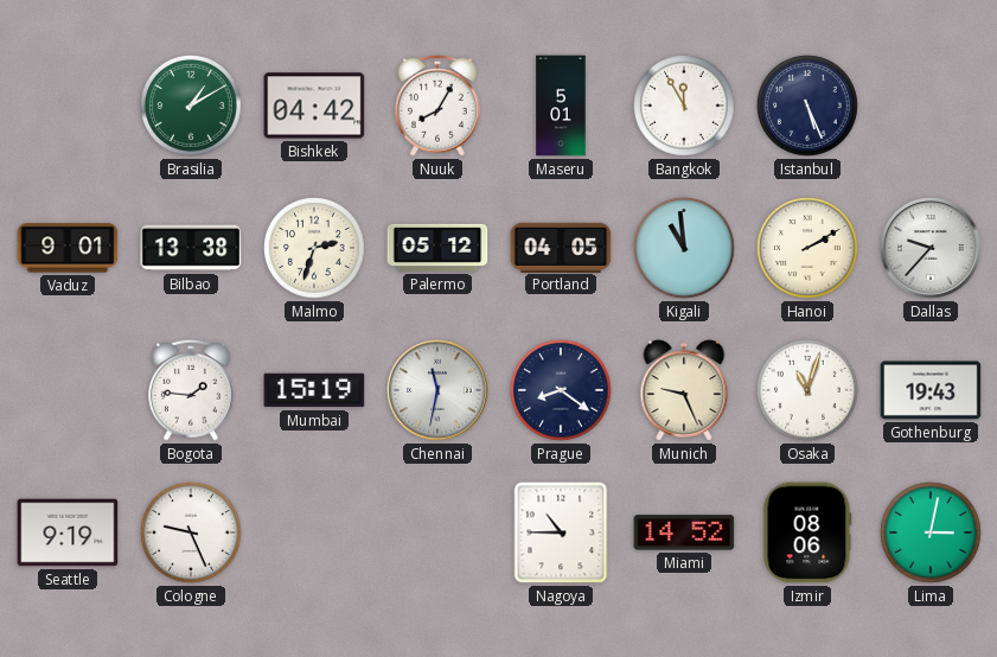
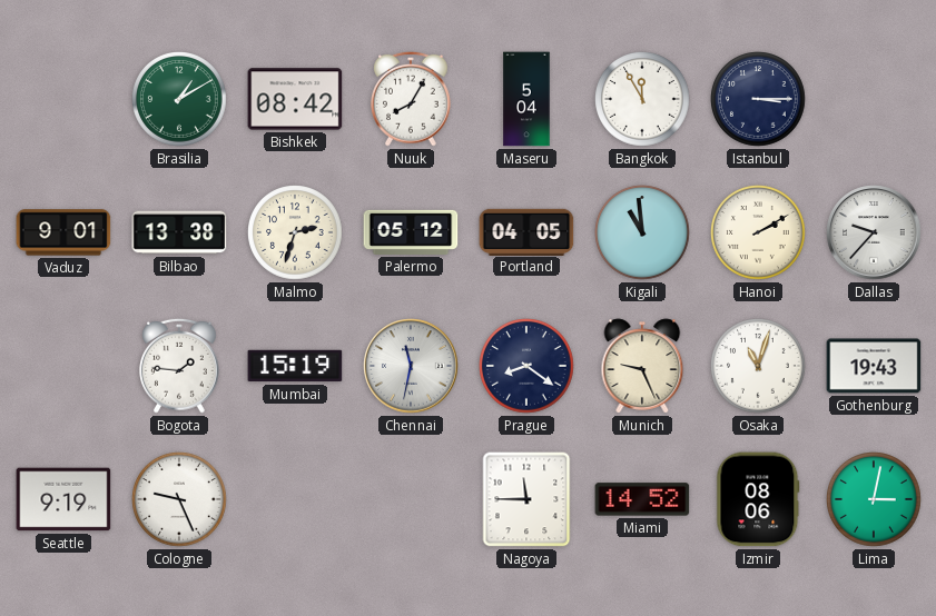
Bishkek: 04:42 -> 08:42 (295, 99)
Maseru: 5:01 -> 5:04 (526, 99)
Istanbul: 5:26 -> 3:15 (759, 100)
Nagoya: 10:45 -> 11:45 (526, 499)
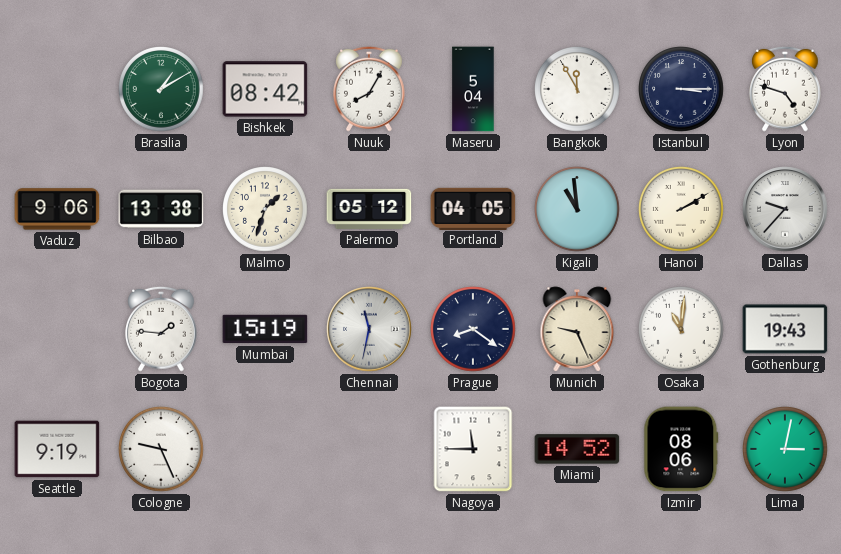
Lyon: none -> 4:48 (786, 89)
Vaduz: 9:01 -> 9:06 (57, 209)
Malmo: 2:33 -> 1:33 (266, 210)
Osaka: 11:03 -> 11:01 (682, 330)
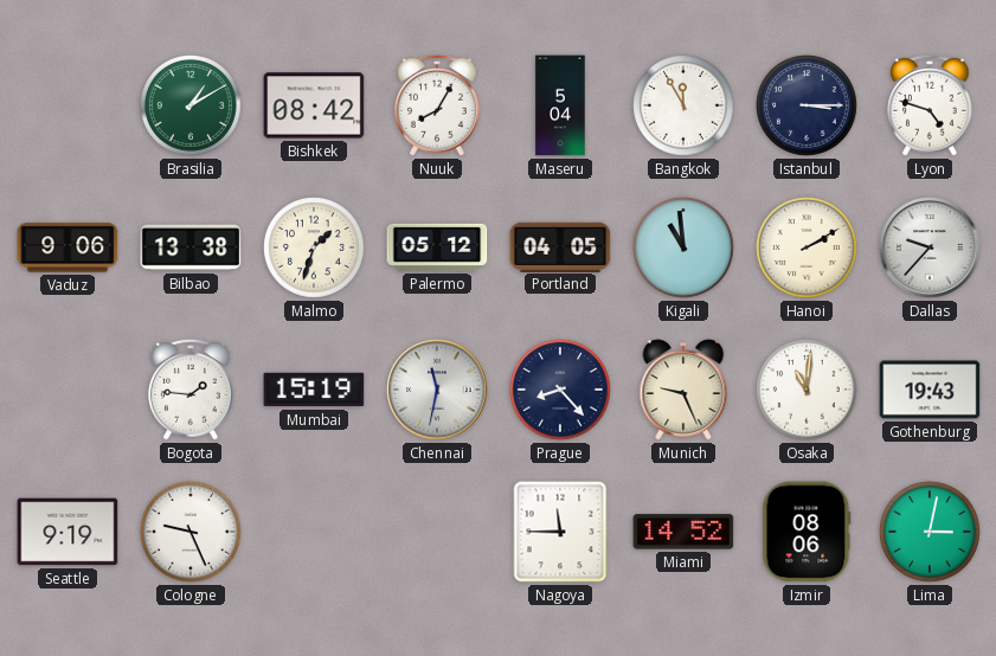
Prague: 8:21 -> 8:23 (561, 391)
